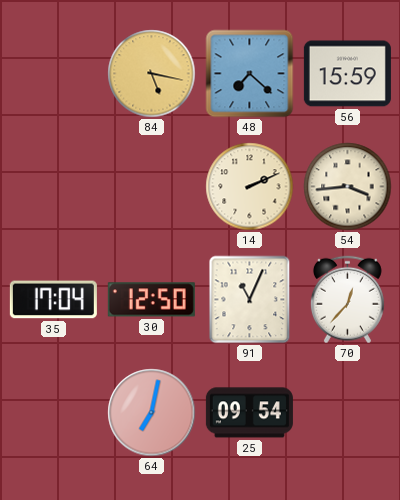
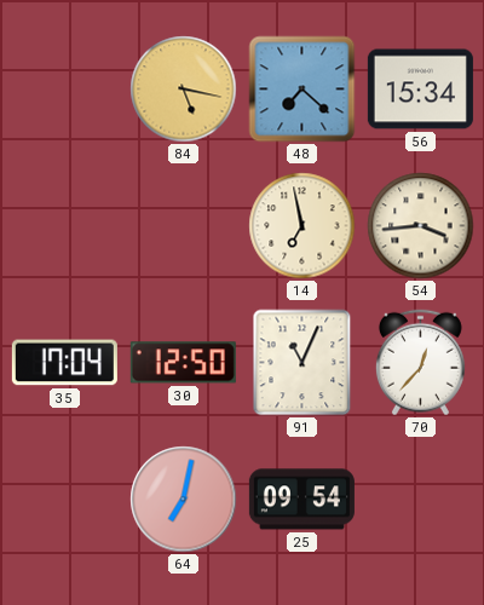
56: 15:59 -> 15:34 (420, 90)
14: 2:11 -> 6:58 (302, 226)
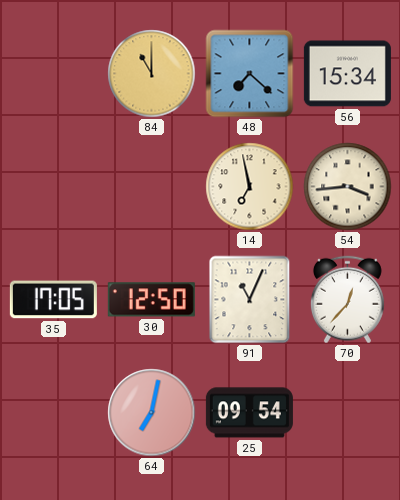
84: 5:17 -> 11:00 (152, 74)
35: 17:04 -> 17:05 (53, 300)
